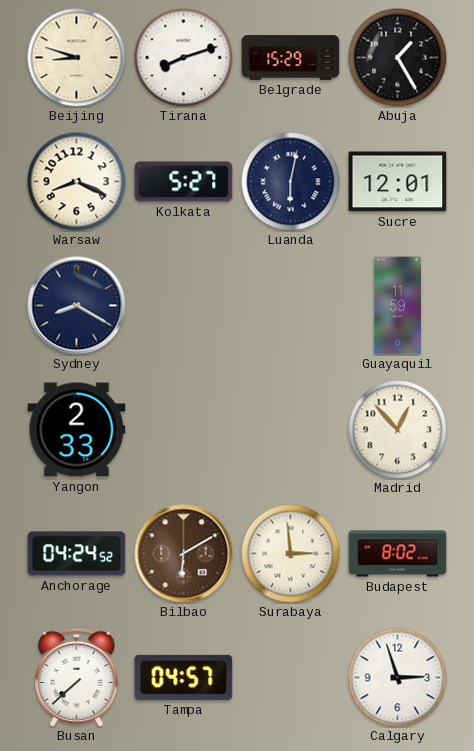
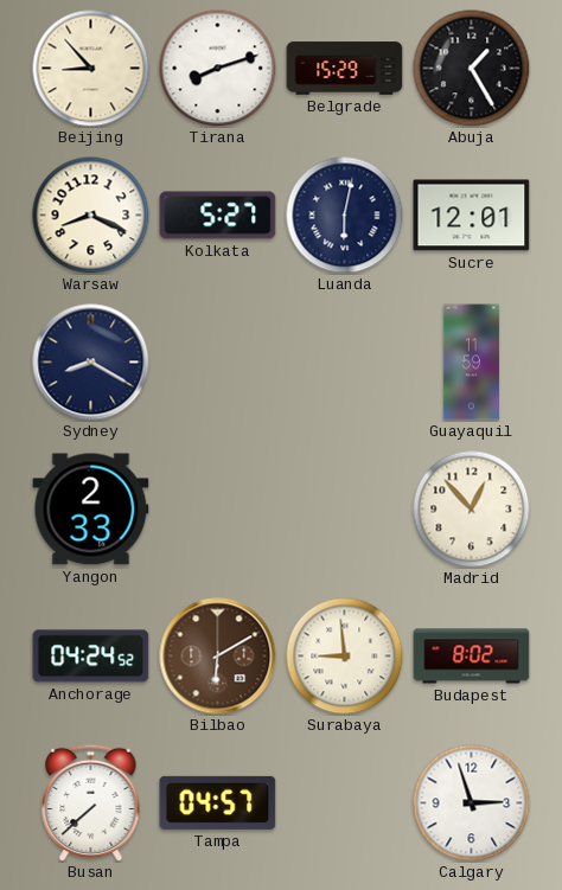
Beijing: 8:48 -> 8:53 (91, 69)
Surabaya: 2:59 -> 8:59 (345, 657)
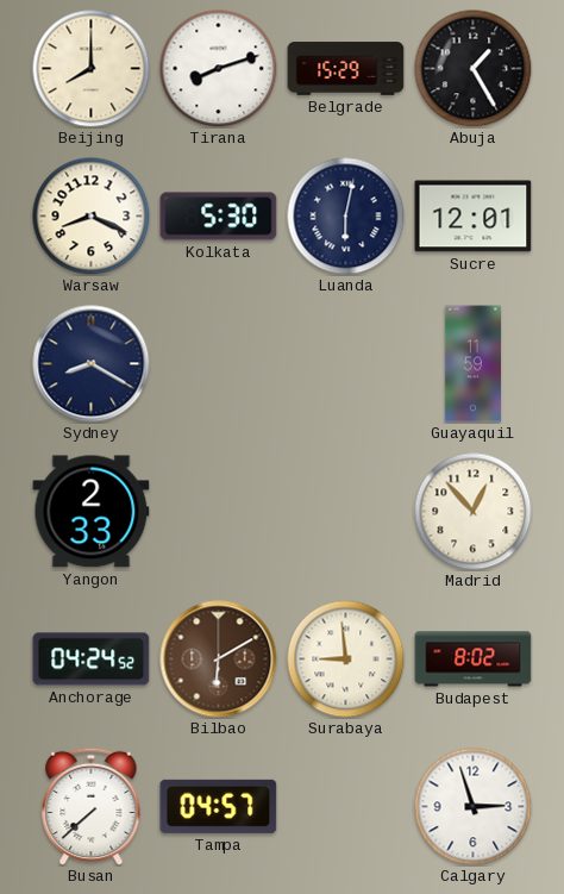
Beijing: 8:53 -> 8:00 (92, 69)
Kolkata: 5:27 -> 5:30 (219, 217)
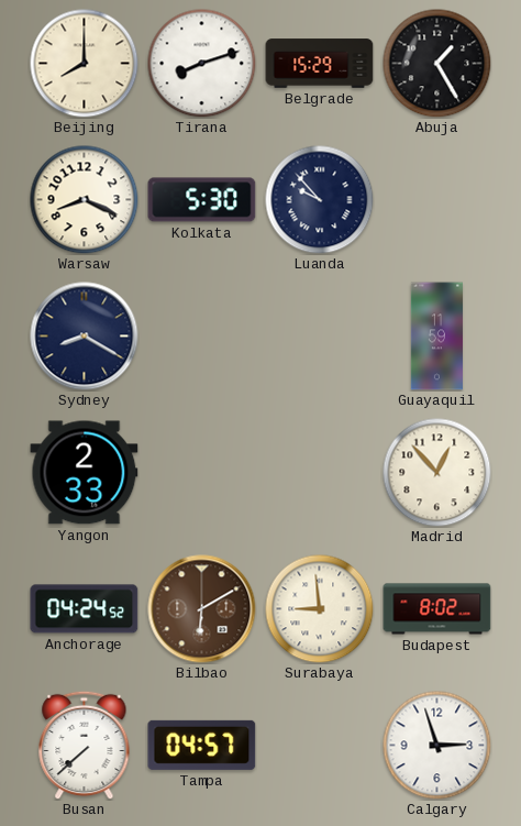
Luanda: 6:02 -> 9:53 (320, 200)
Sucre: 12:01 -> none (474, 217)
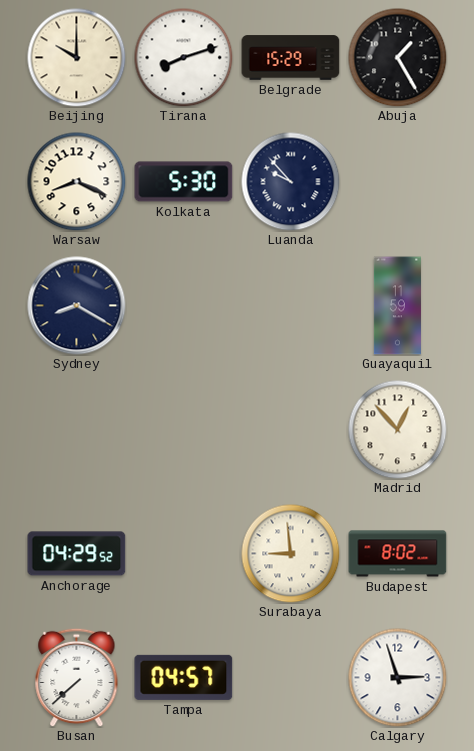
Beijing: 8:00 -> 10:00 (77, 58)
Yangon: 2:33 -> none (85, 473)
Anchorage: 04:24 -> 04:29 (77, 554)
Bilbao: 6:10 -> none (202, 609)
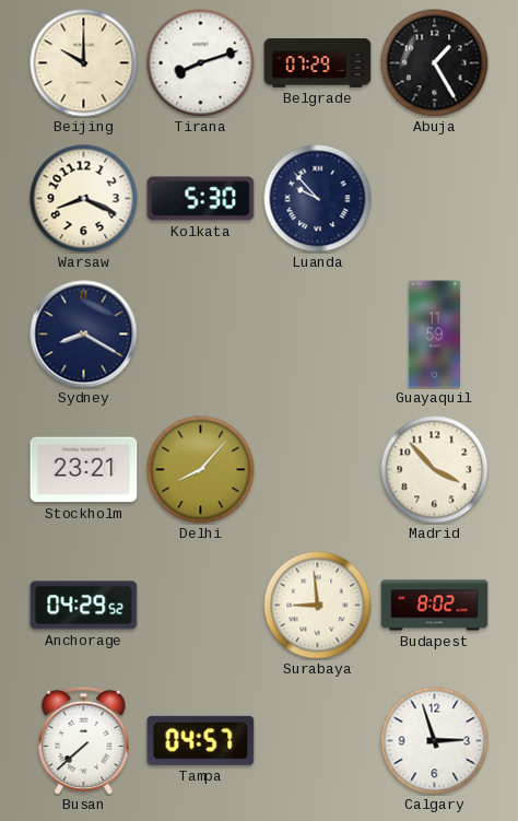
Belgrade: 15:29 -> 07:29 (318, 63)
Stockholm: none -> 23:21 (84, 470)
Delhi: none -> 8:07 (201, 470)
Madrid: 12:53 -> 3:53 (435, 470)
